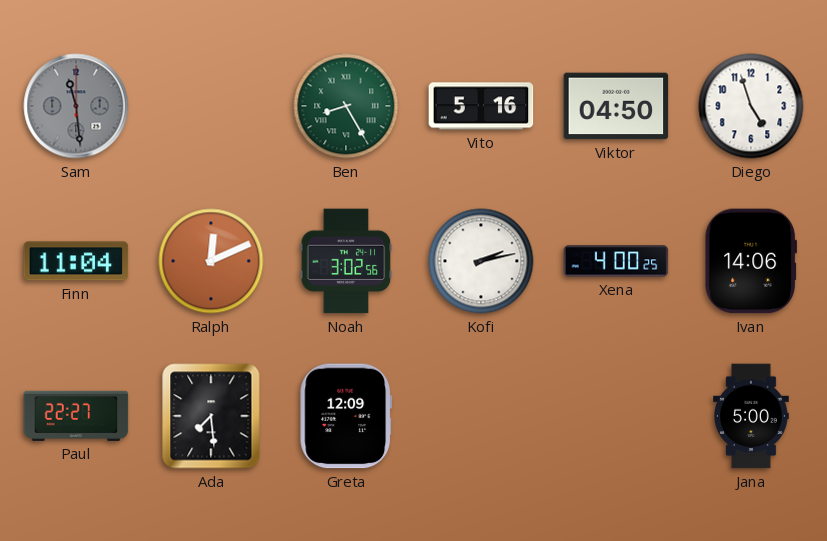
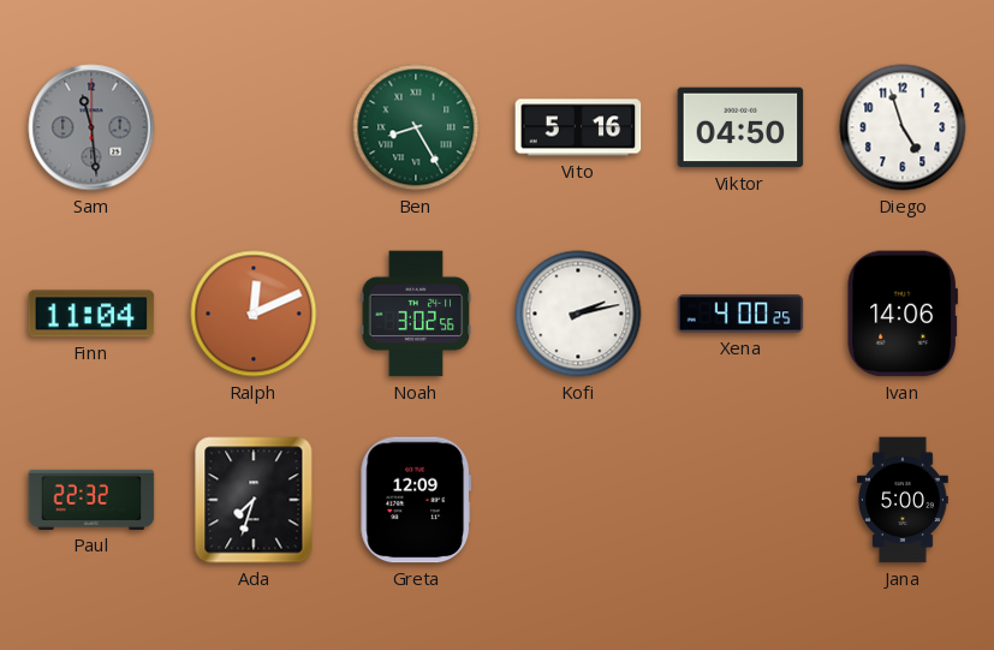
Paul: 22:27 -> 22:32 (91, 500)
Ada: 7:29 -> 7:33 (254, 500)
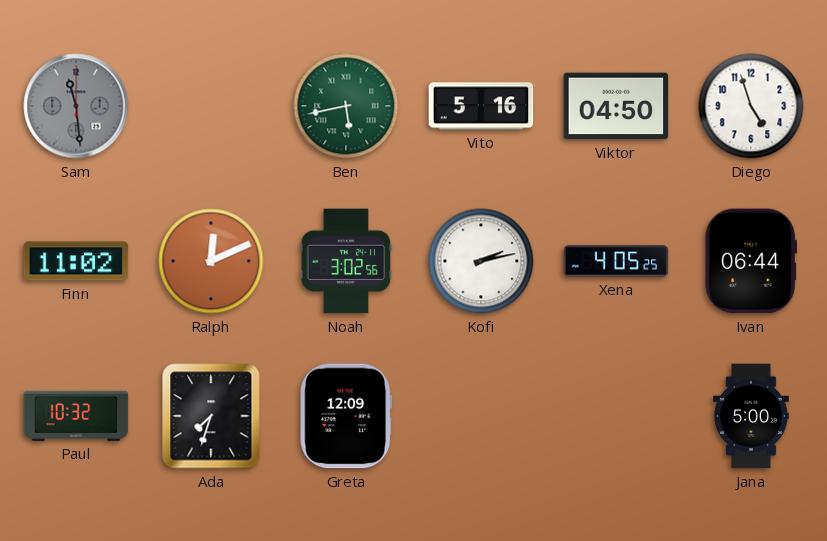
Ben: 8:25 -> 5:43 (346, 106)
Finn: 11:04 -> 11:02 (76, 261)
Xena: 4:00 -> 4:05 (616, 261)
Ivan: 14:06 -> 06:44 (750, 261)
Paul: 22:32 -> 10:32 (76, 416)
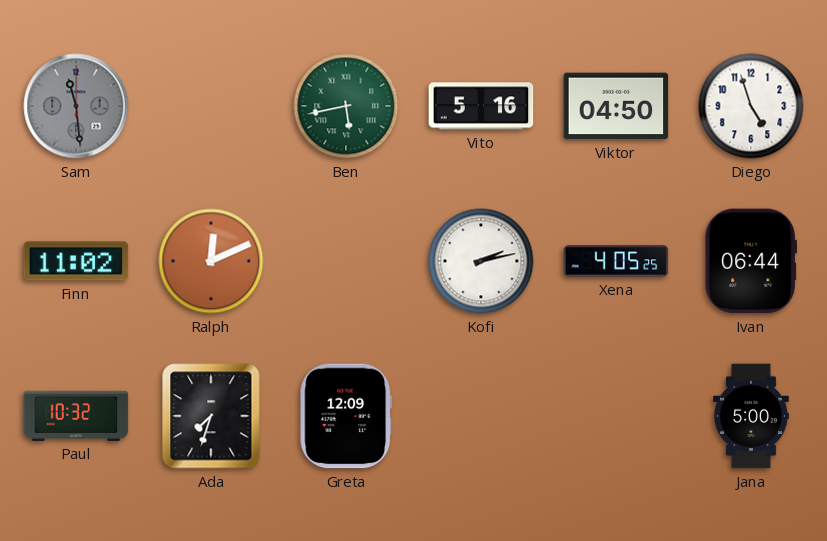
Noah: 3:02 -> none (346, 261)
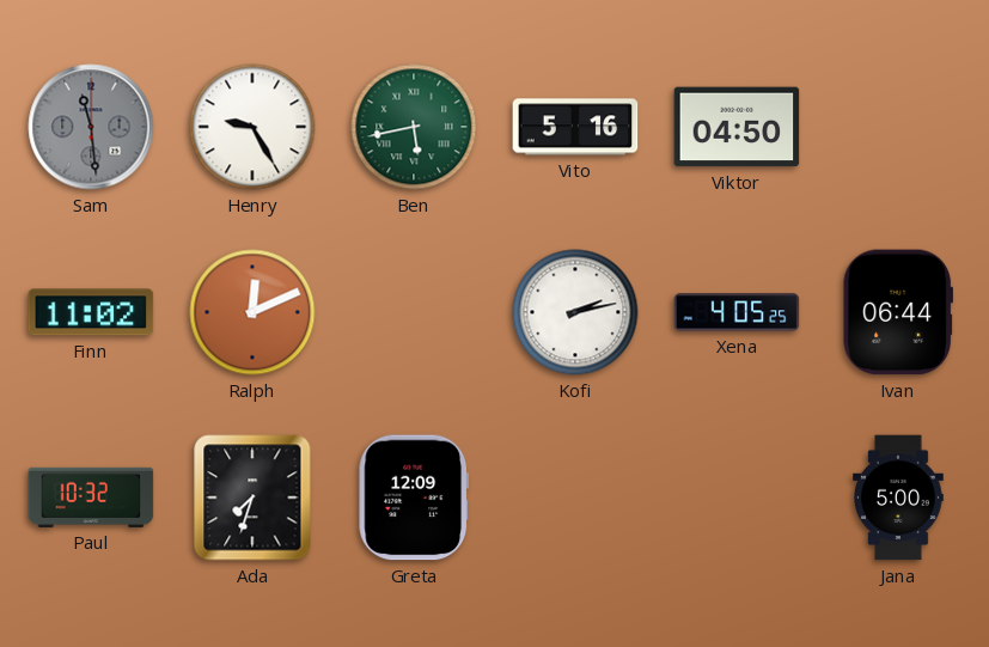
Henry: none -> 9:25 (252, 127)
Diego: 4:57 -> none (751, 106)
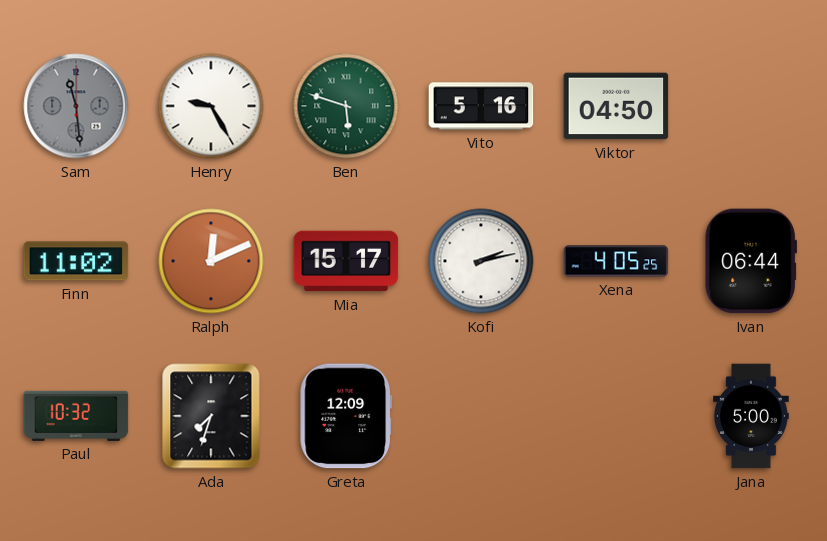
Ben: 5:43 -> 5:48 (346, 106)
Mia: none -> 15:17 (346, 261)
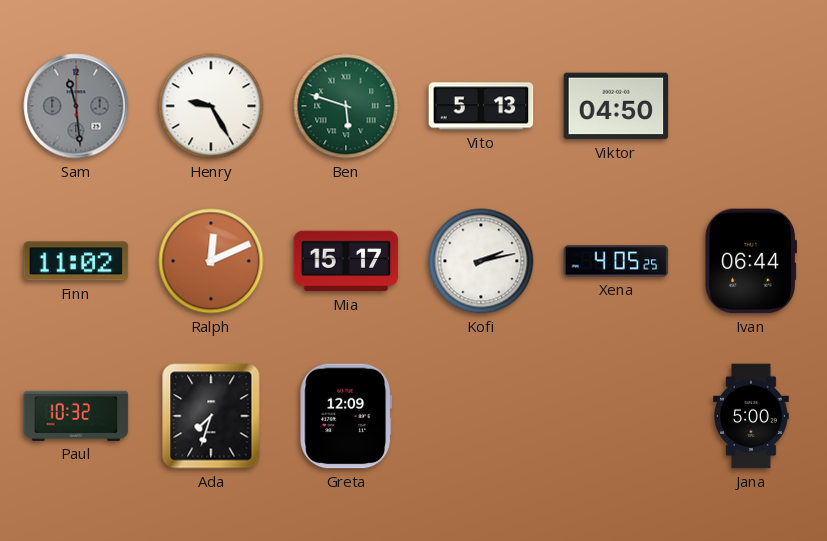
Vito: 5:16 -> 5:13 (481, 106)
